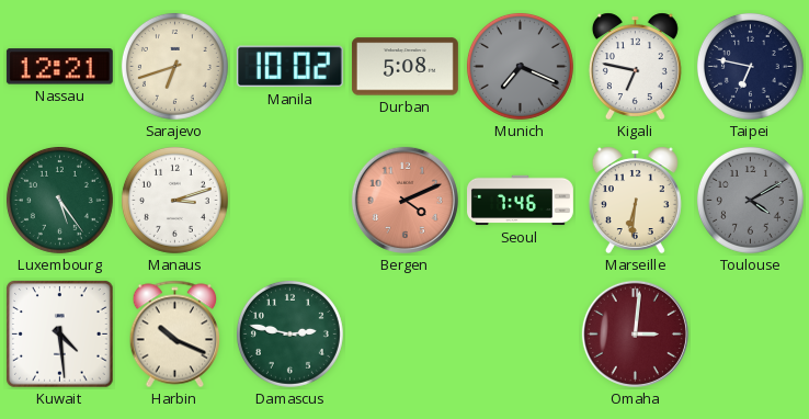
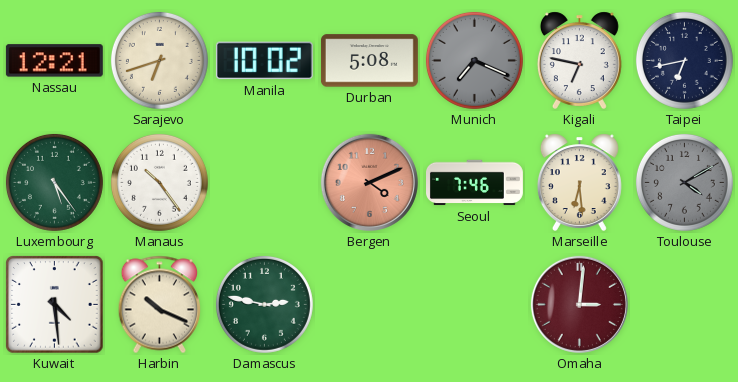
Taipei: 6:47 -> 6:43 (684, 60)
Manaus: 3:12 -> 10:24 (159, 182)
Marseille: 6:31 -> 6:29 (579, 182)
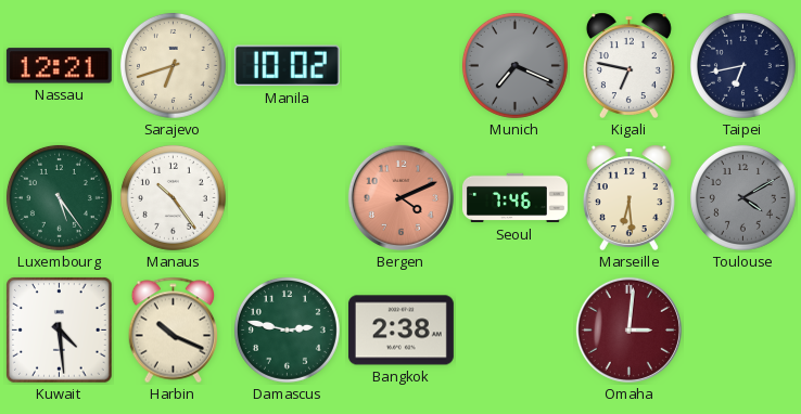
Durban: 5:08 -> none (369, 61)
Bangkok: none -> 2:38 (400, 331)
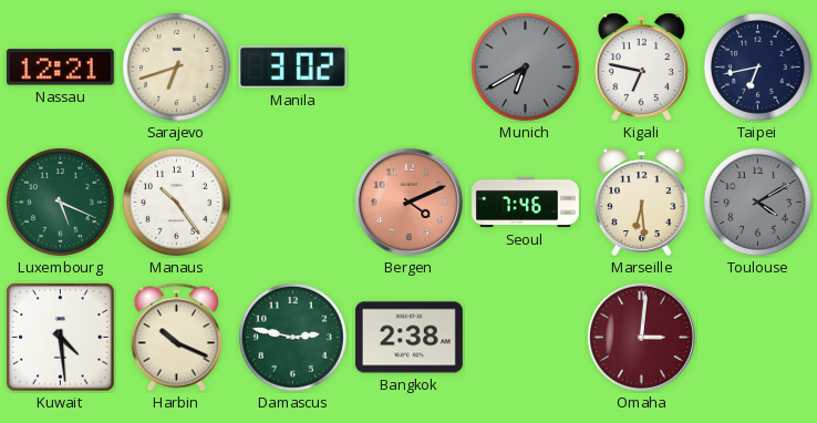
Manila: 10:02 -> 3:02 (292, 68)
Munich: 7:19 -> 6:40 (525, 66)
Luxembourg: 5:24 -> 5:19 (60, 202)
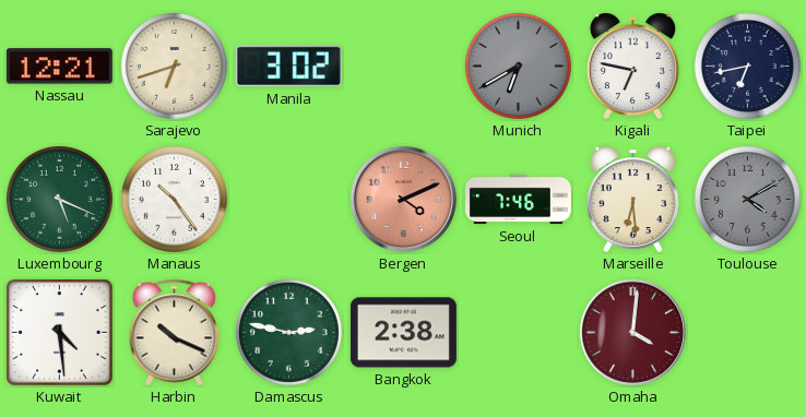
Omaha: 3:01 -> 4:01 (632, 332)
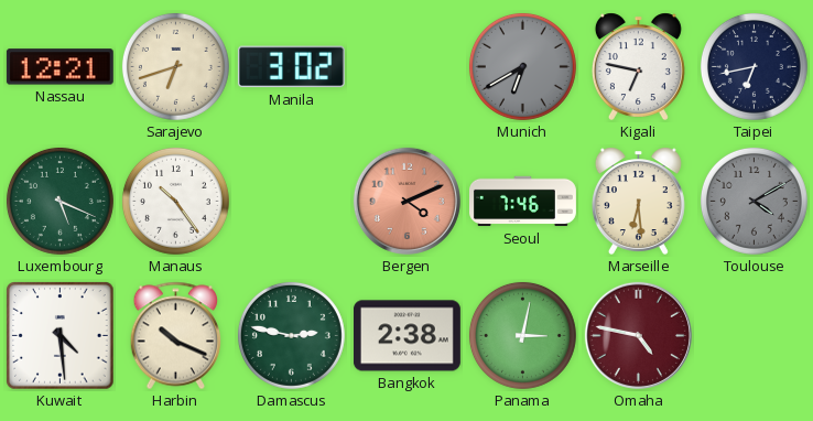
Panama: none -> 3:02 (522, 335)
Omaha: 4:01 -> 4:47 (638, 335)
